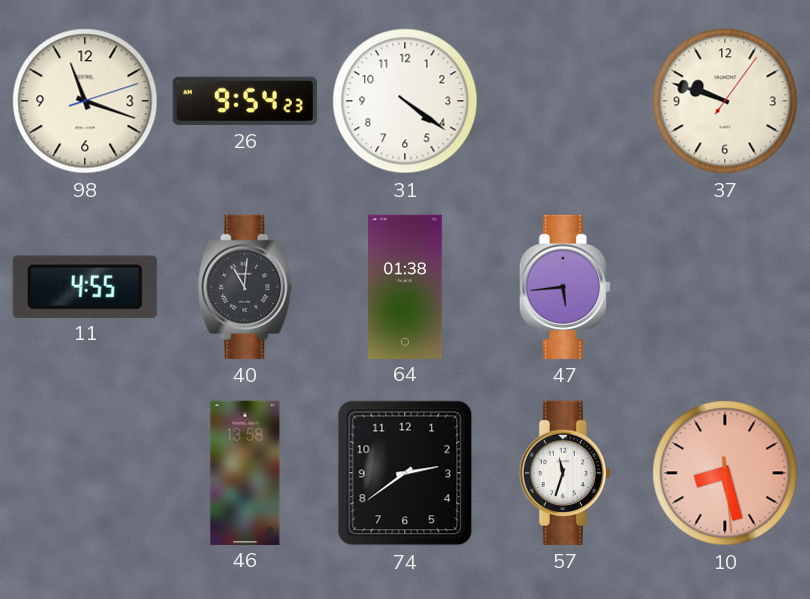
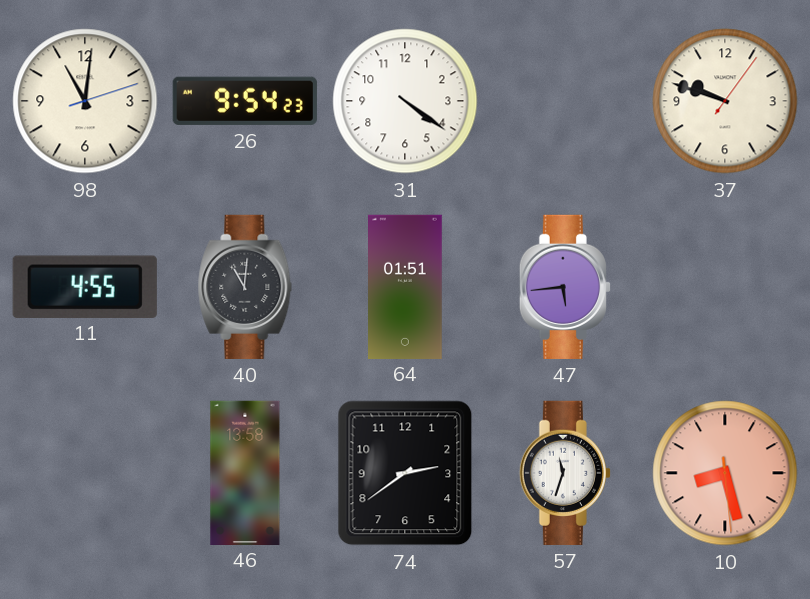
98: 11:18 -> 11:01 (85, 101)
64: 01:38 -> 01:51 (405, 286)
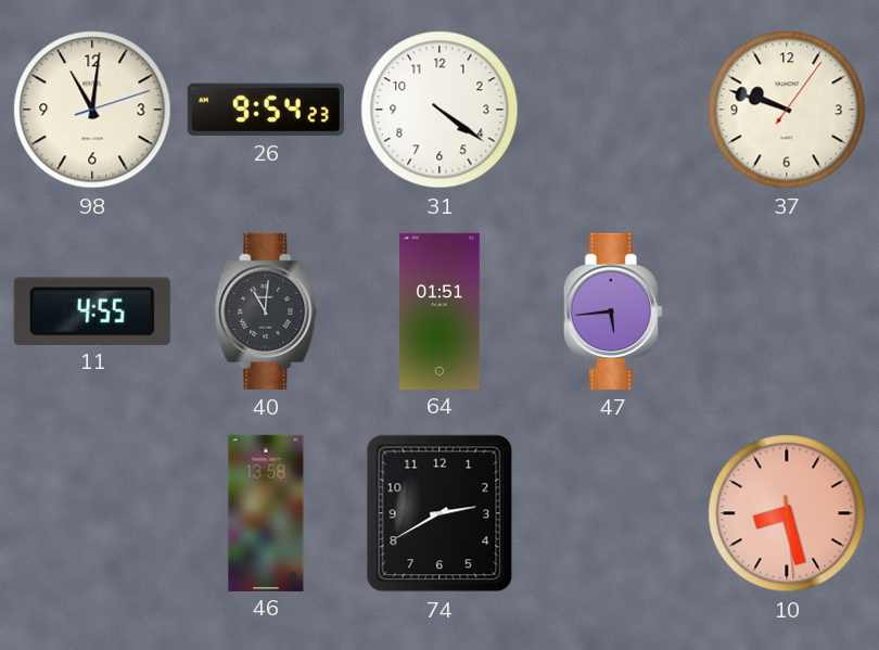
74: 2:39 -> 2:40 (439, 513)
57: 11:33 -> none (565, 473)
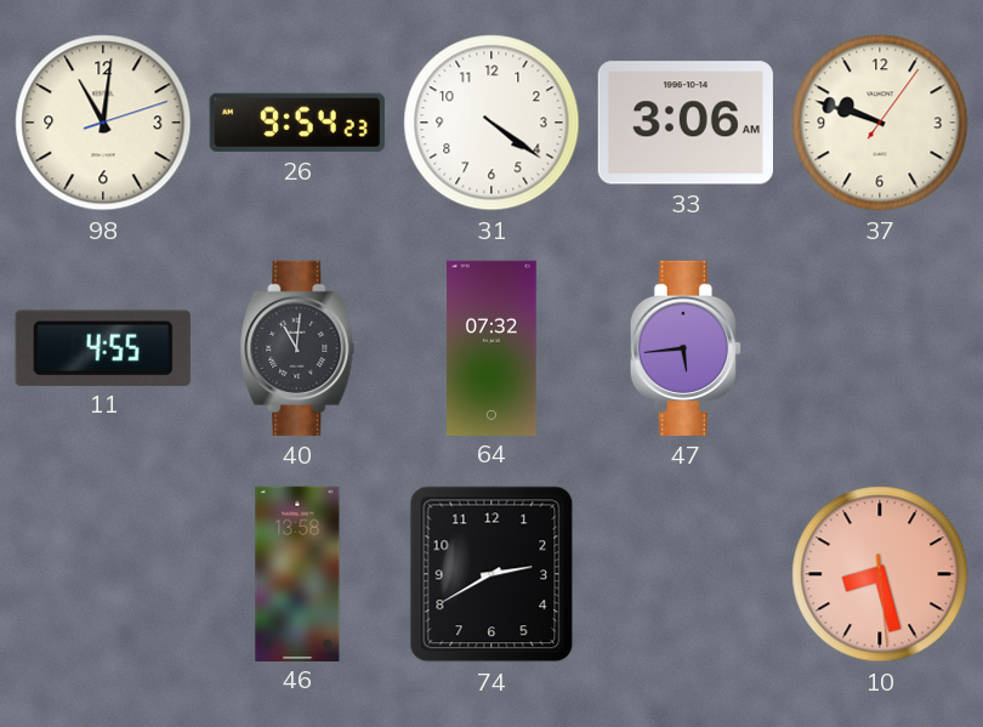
33: none -> 3:06 (686, 123)
64: 01:51 -> 07:32 (492, 347)
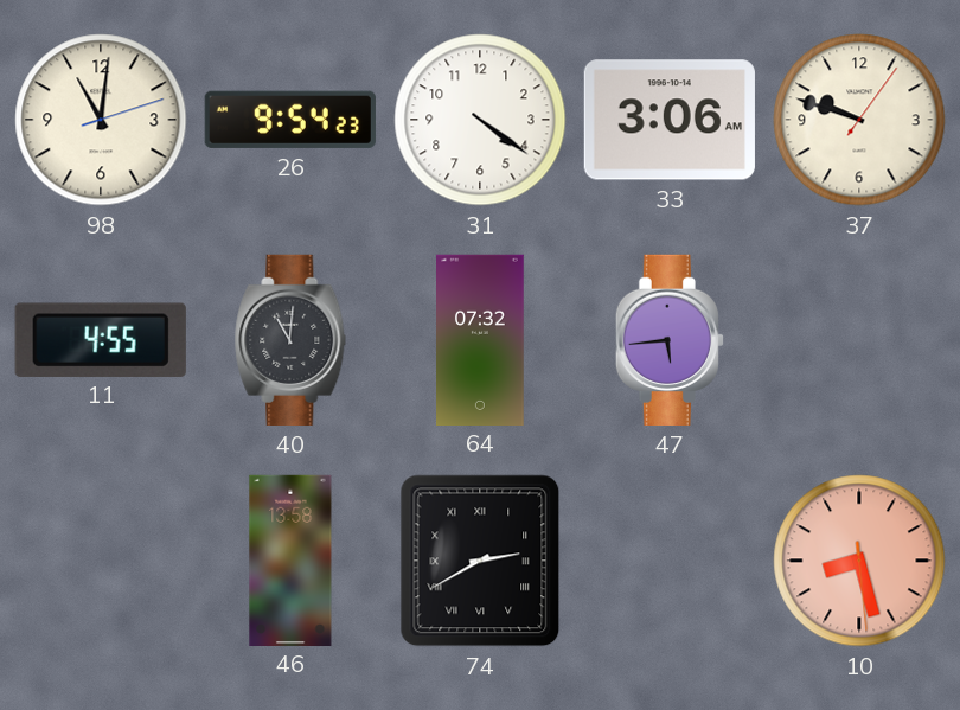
74 numerals: Arabic -> Roman (480, 561)
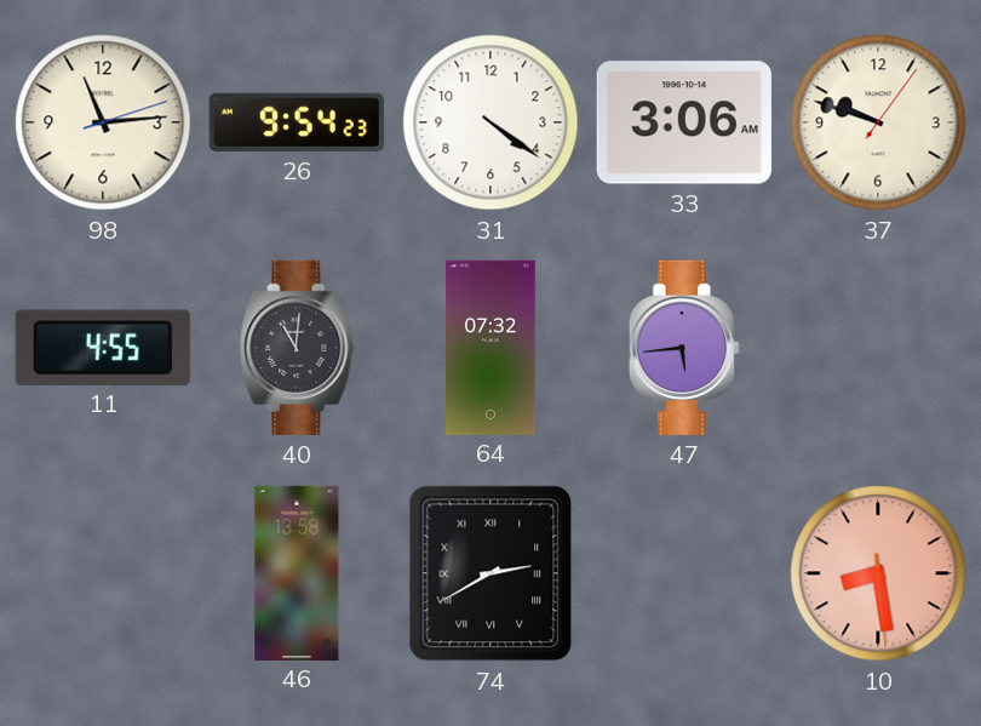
98: 11:01 -> 11:14 (103, 122)
10: 8:27 -> 8:28 (878, 573)
